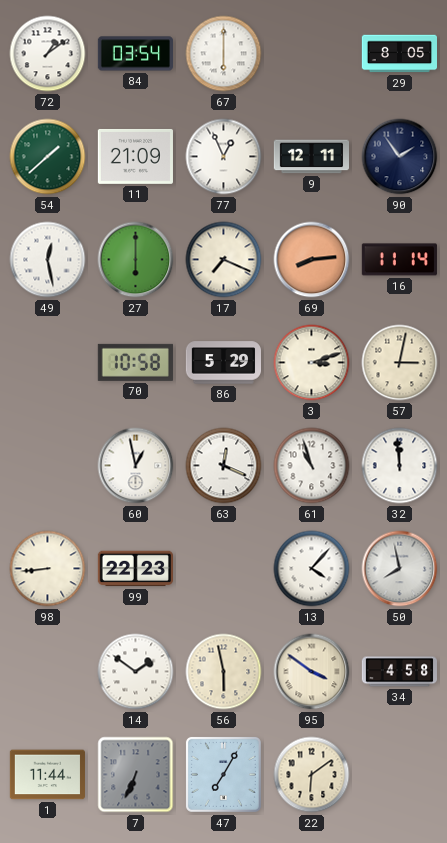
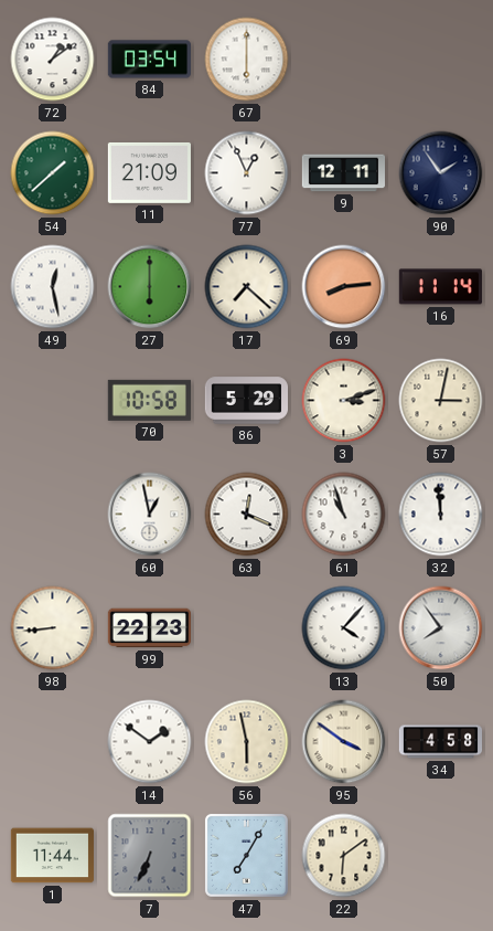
29: 8:05 -> none (399, 54)
17: 7:19 -> 7:22 (247, 287)
50: 7:58 -> 7:54 (441, 628)
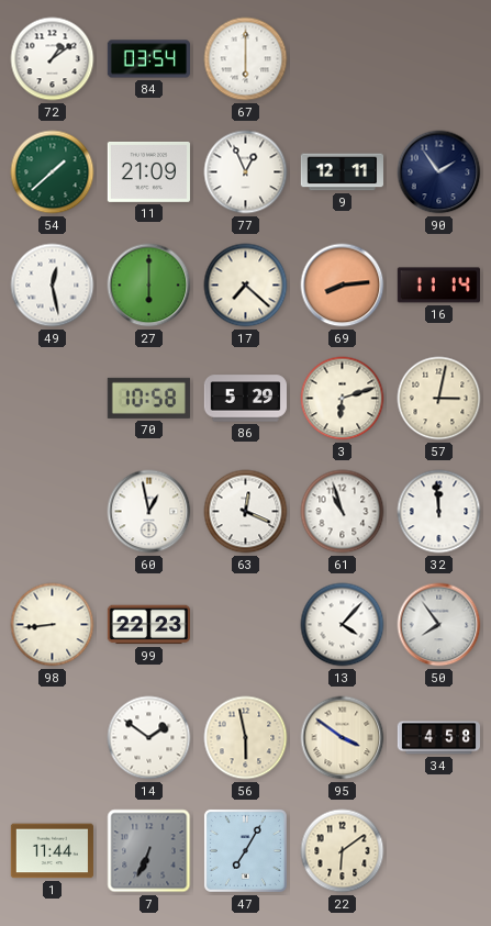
3: 3:12 -> 6:12 (343, 399)
